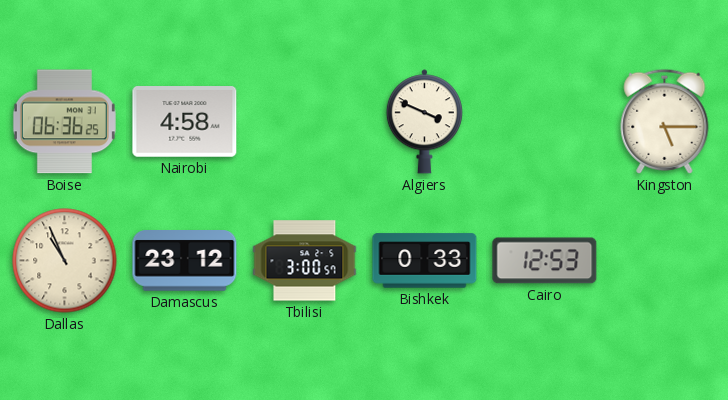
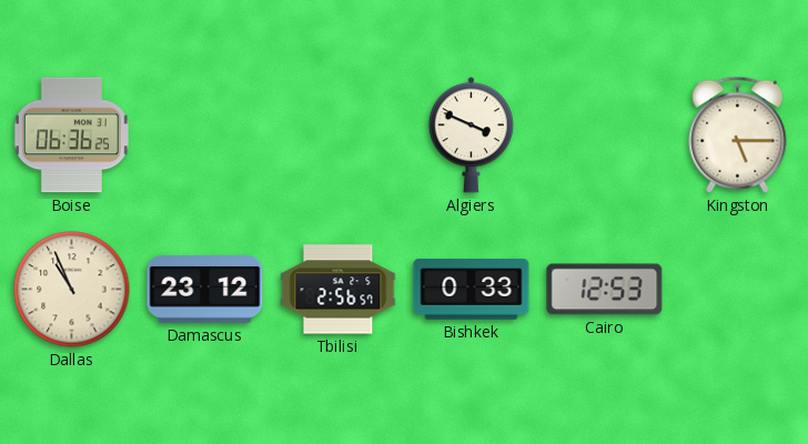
Nairobi: 4:58 -> none (185, 122)
Tbilisi: 3:00 -> 2:56 (339, 290)
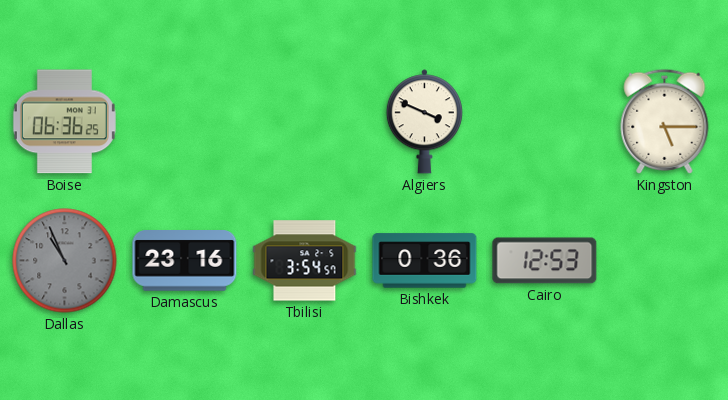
Dallas dial: cream -> grey (65, 261)
Damascus: 23:12 -> 23:16 (185, 261)
Tbilisi: 2:56 -> 3:54 (305, 261)
Bishkek: 0:33 -> 0:36 (425, 261)
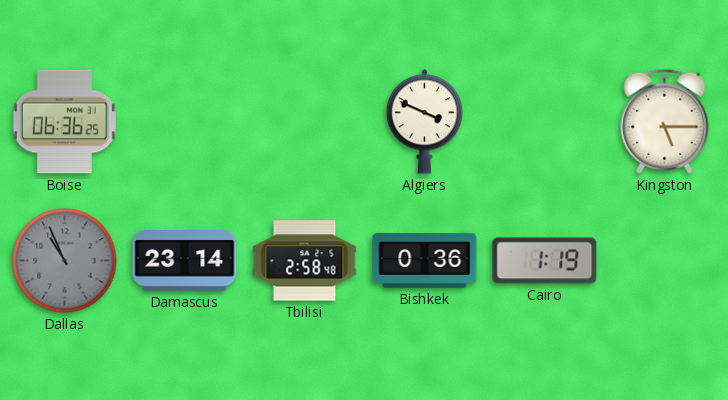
Damascus: 23:16 -> 23:14 (185, 261)
Tbilisi: 3:54 -> 2:58 (305, 261)
Cairo: 12:53 -> 1:19 (545, 261)
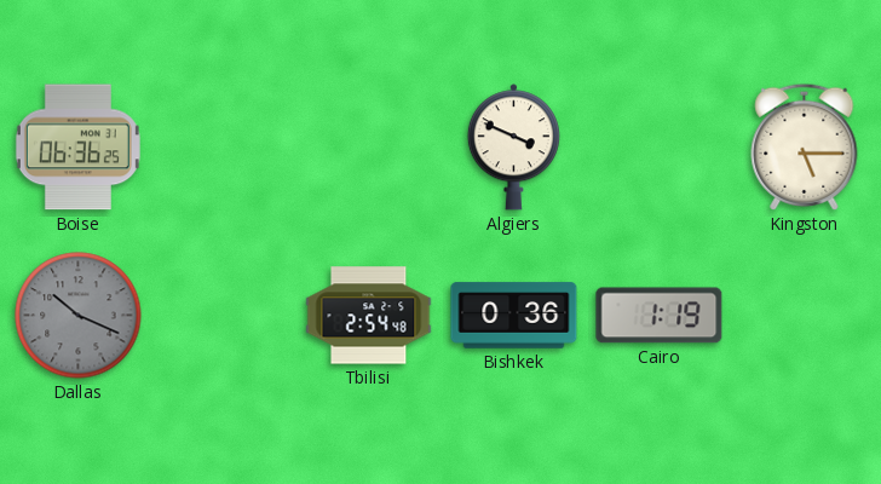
Dallas: 10:56 -> 10:19 (79, 316)
Damascus: 23:14 -> none (185, 261)
Tbilisi: 2:58 -> 2:54 (369, 316)
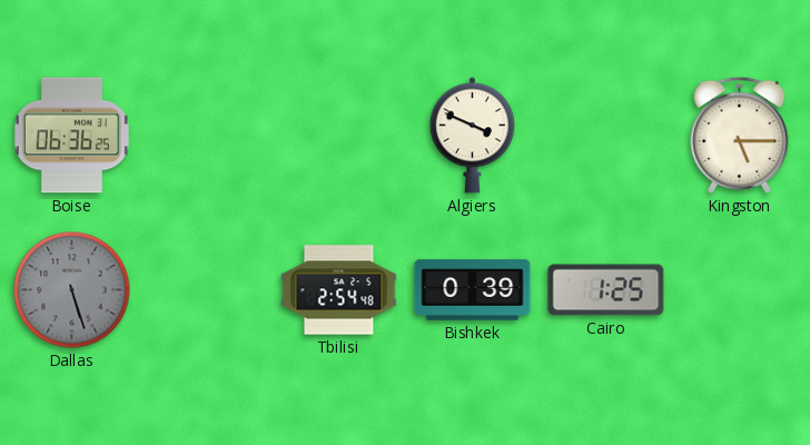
Dallas: 10:19 -> 5:27 (72, 290)
Bishkek: 0:36 -> 0:39 (473, 290)
Cairo: 1:19 -> 1:25 (606, 290)
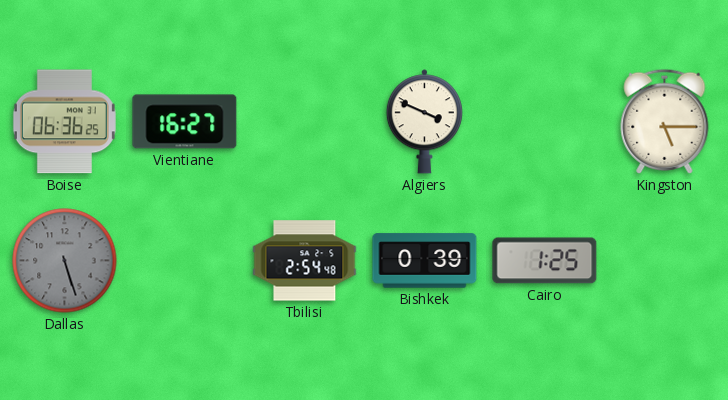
Vientiane: none -> 16:27 (185, 122)
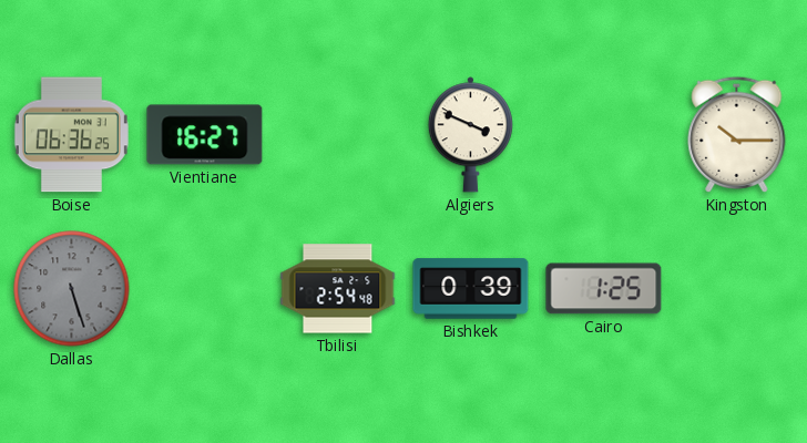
Kingston: 5:15 -> 10:15 (737, 134)
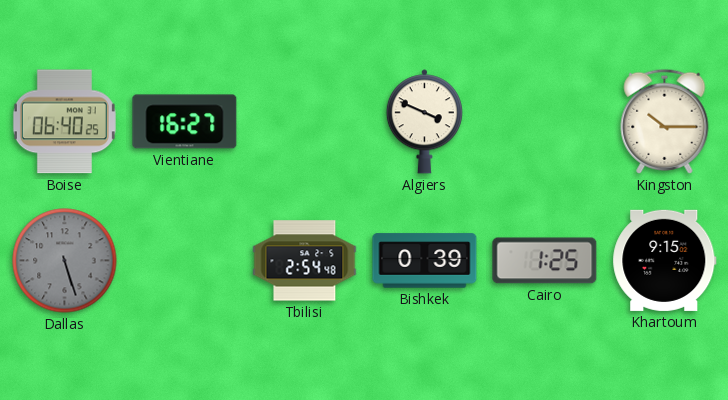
Boise: 06:36 -> 06:40 (64, 122)
Khartoum: none -> 9:15 (665, 260)
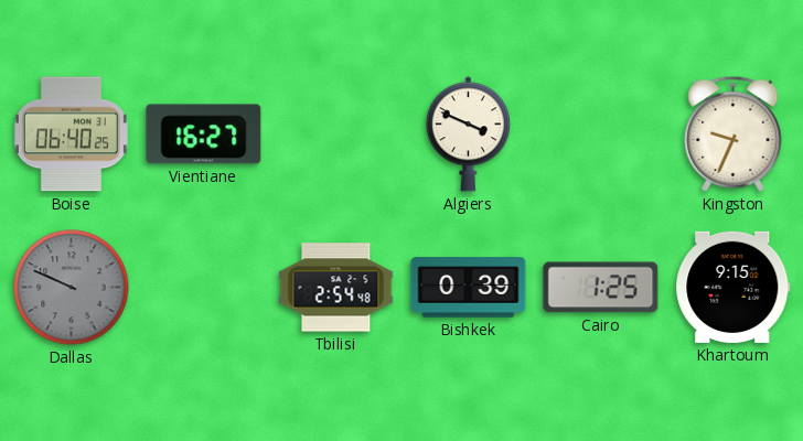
Kingston: 10:15 -> 9:34 (734, 133)
Dallas: 5:27 -> 9:49 (72, 288)
